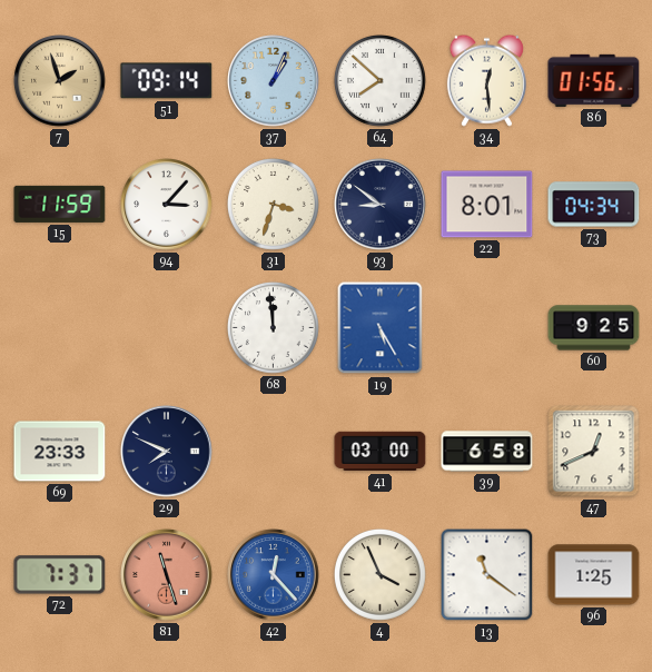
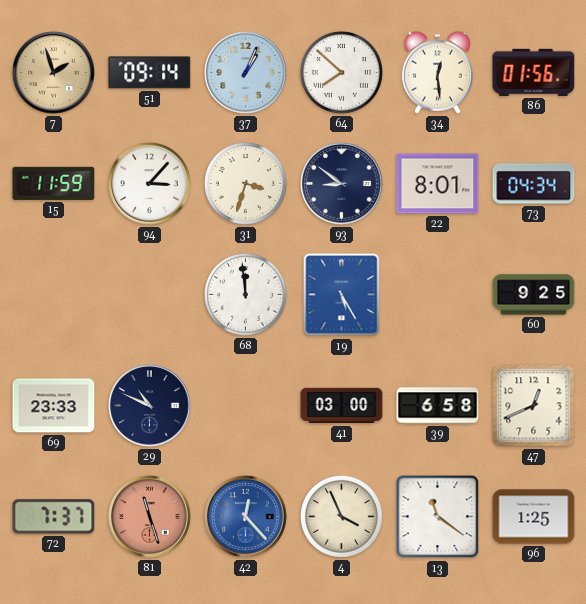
29: 7:49 -> 10:49 (150, 406)
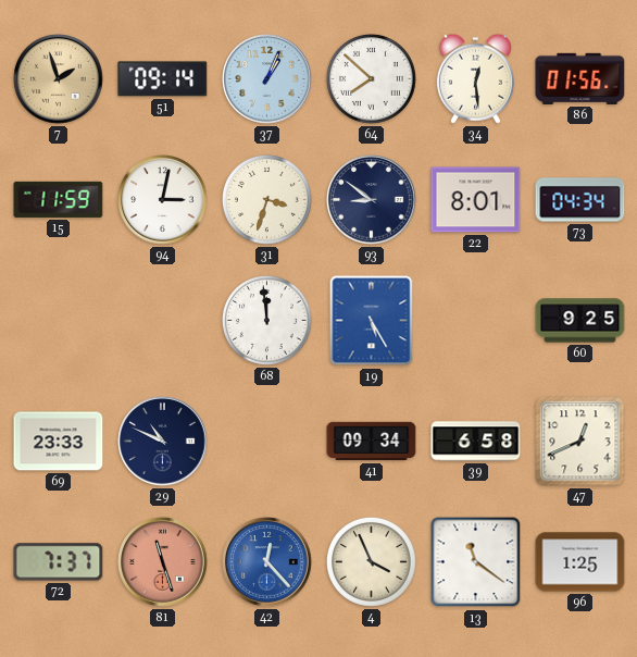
94: 3:07 -> 3:02 (163, 200)
41: 03:00 -> 09:34 (372, 442)
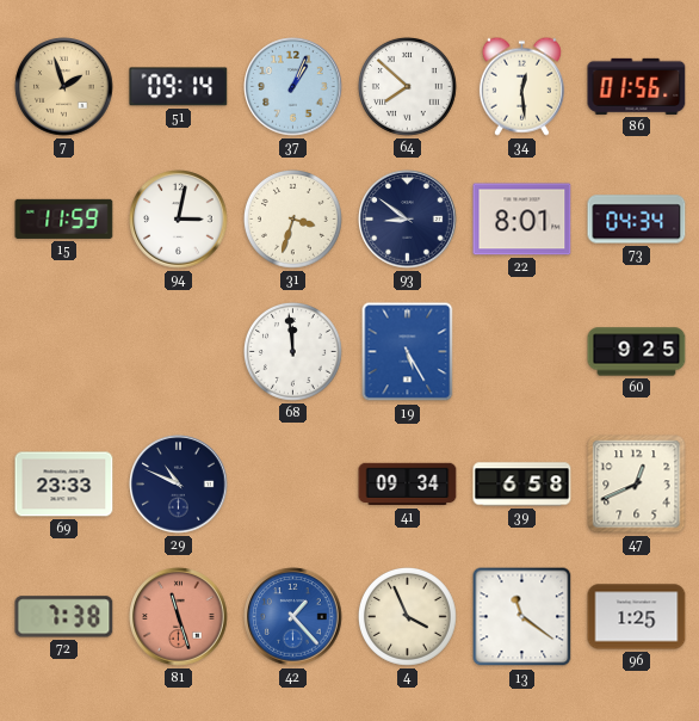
72: 7:37 -> 7:38 (64, 617)
42: 12:23 -> 1:23 (293, 617)
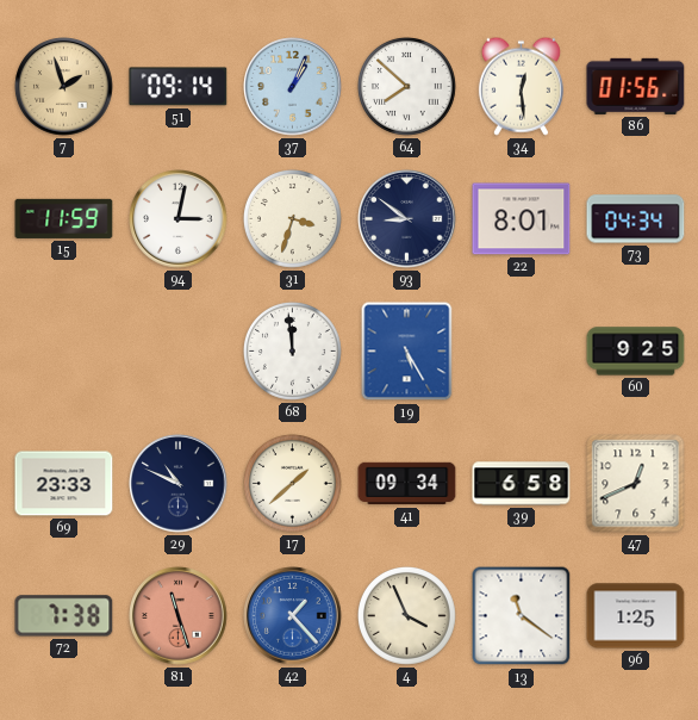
17: none -> 1:38 (293, 484)
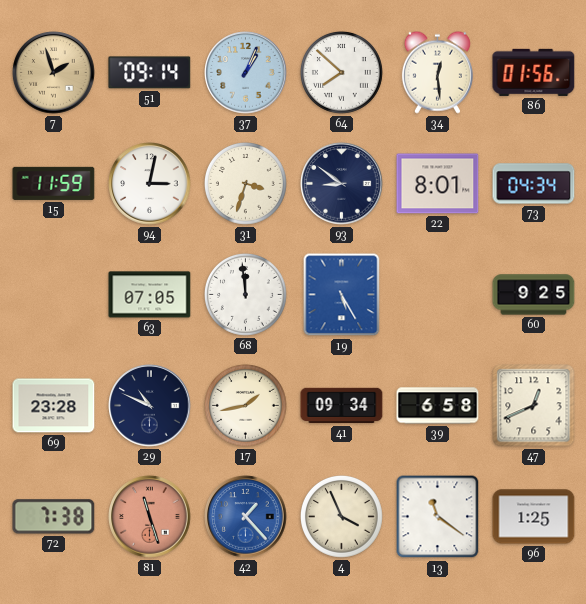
63: none -> 07:05 (150, 295)
69: 23:33 -> 23:28 (54, 406)
17: 1:38 -> 1:43 (246, 406)
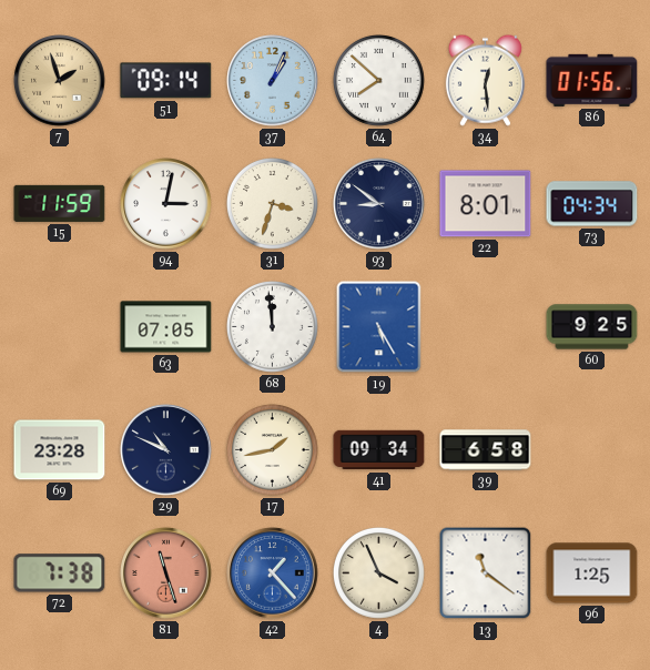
47: 12:41 -> none (534, 406)
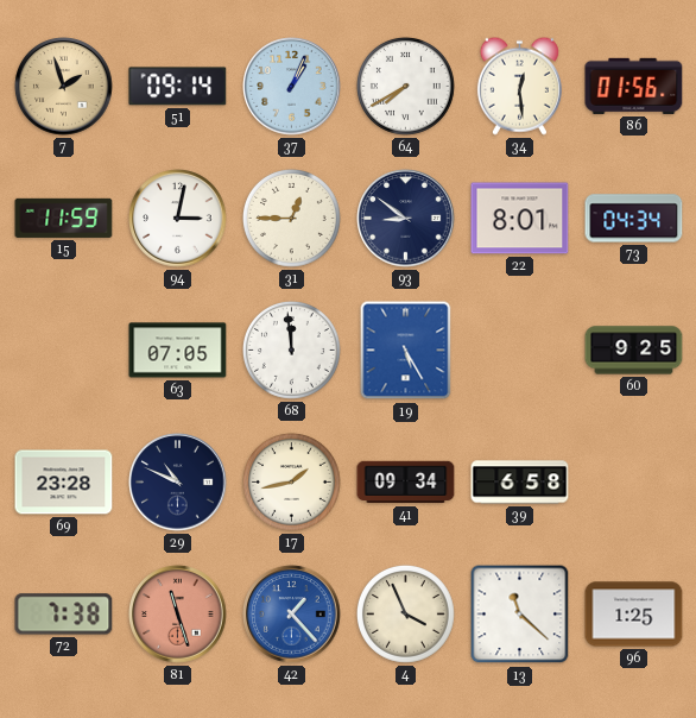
64: 7:52 -> 7:40 (406, 87)
31: 3:33 -> 12:45 (292, 219)
13: 11:21 -> 11:22 (520, 615)
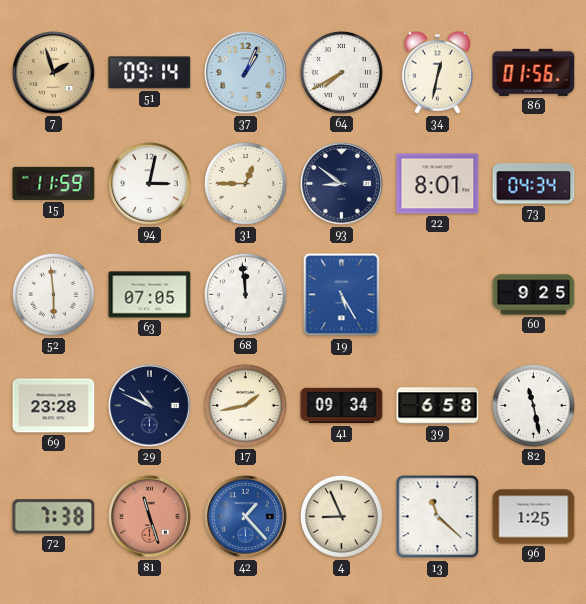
34: 12:29 -> 12:32 (437, 72)
52: none -> 5:59 (54, 295)
82: none -> 11:28 (534, 406)
4: 3:56 -> 8:56 (342, 517)
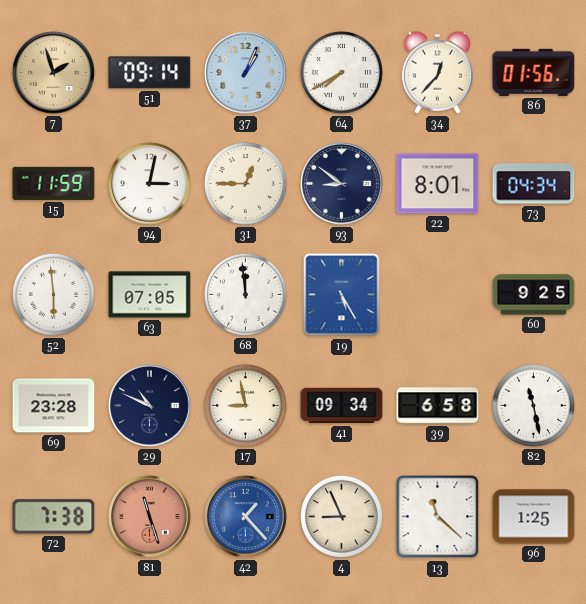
34: 12:32 -> 12:37 (437, 72)
17: 1:43 -> 8:58 (246, 406)
